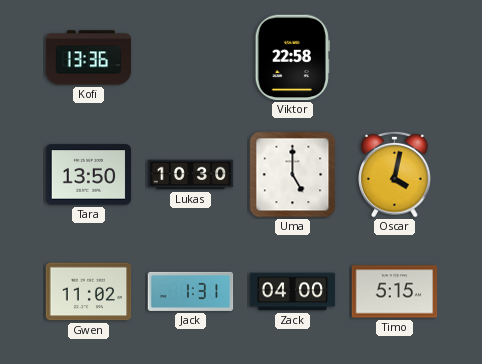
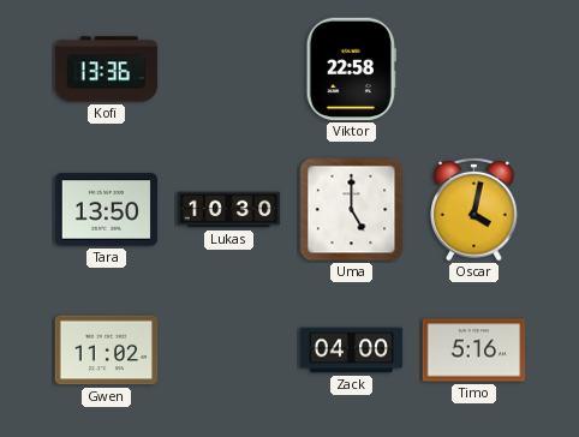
Jack: 1:31 -> none (191, 291)
Timo: 5:15 -> 5:16 (474, 351)
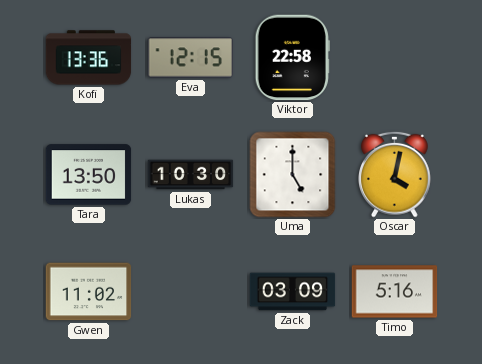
Eva: none -> 12:15 (190, 58)
Zack: 04:00 -> 03:09 (293, 292)
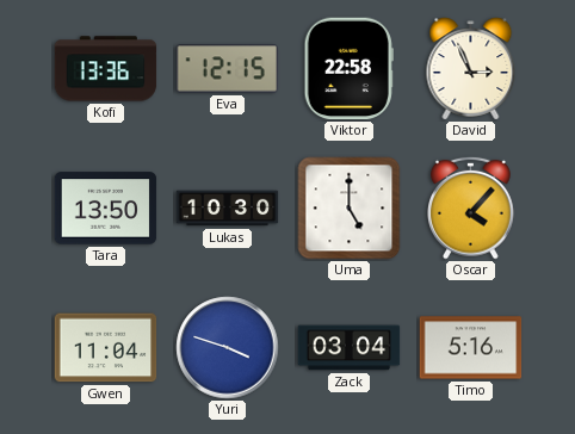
David: none -> 2:56 (471, 69)
Oscar: 4:02 -> 4:07 (471, 207)
Gwen: 11:02 -> 11:04 (106, 348)
Yuri: none -> 3:48 (228, 348)
Zack: 03:09 -> 03:04 (350, 348)
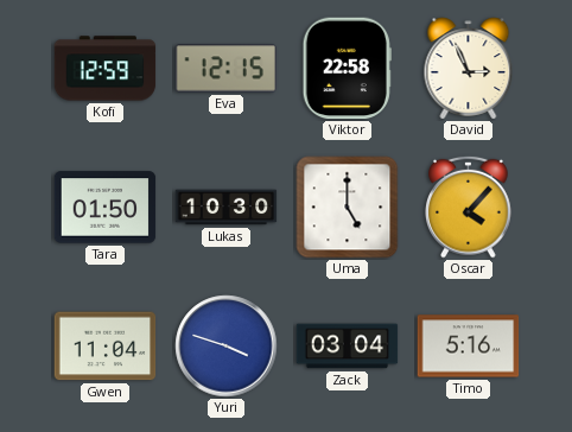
Kofi: 13:36 -> 12:59 (106, 69)
Tara: 13:50 -> 01:50 (106, 208)
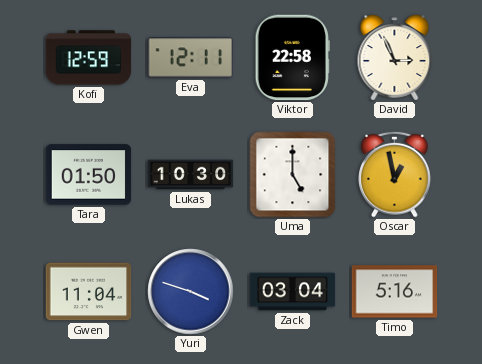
Eva: 12:15 -> 12:11 (190, 58)
Oscar: 4:07 -> 12:58 (395, 174)
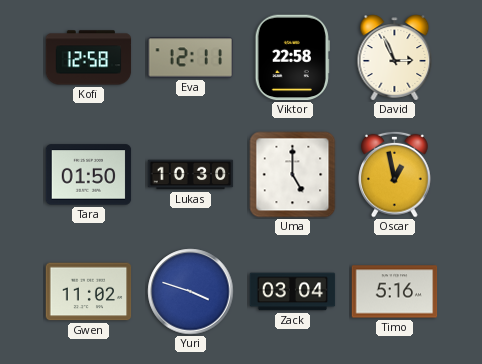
Kofi: 12:59 -> 12:58 (89, 58)
Gwen: 11:04 -> 11:02 (89, 292)
